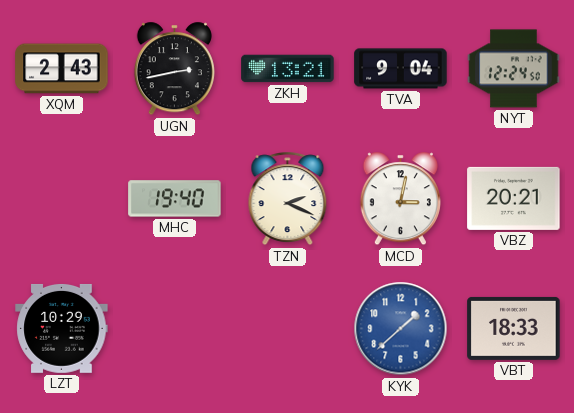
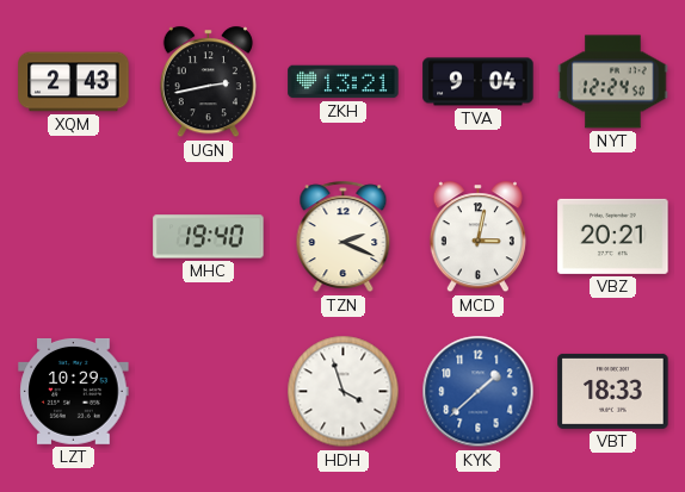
HDH: none -> 3:57 (344, 392)
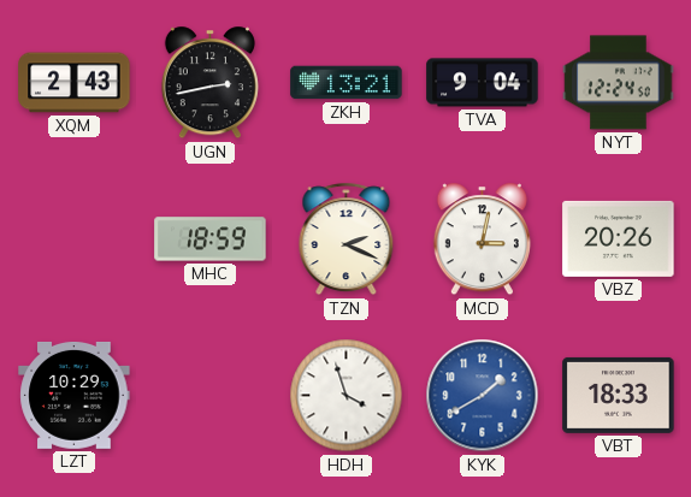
MHC: 19:40 -> 18:59 (211, 239)
VBZ: 20:21 -> 20:26 (619, 238)
KYK: 1:38 -> 1:40 (483, 396)
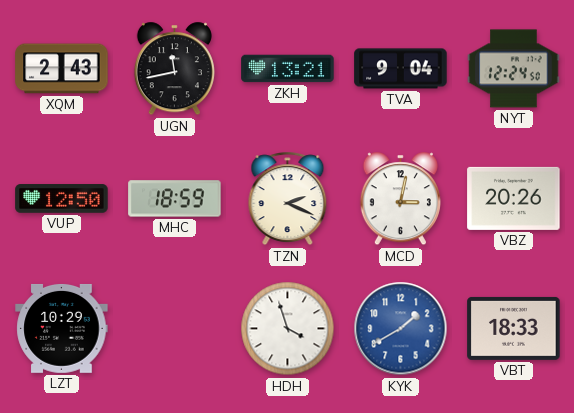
UGN: 2:43 -> 11:43 (174, 69)
VUP: none -> 12:50 (62, 199)
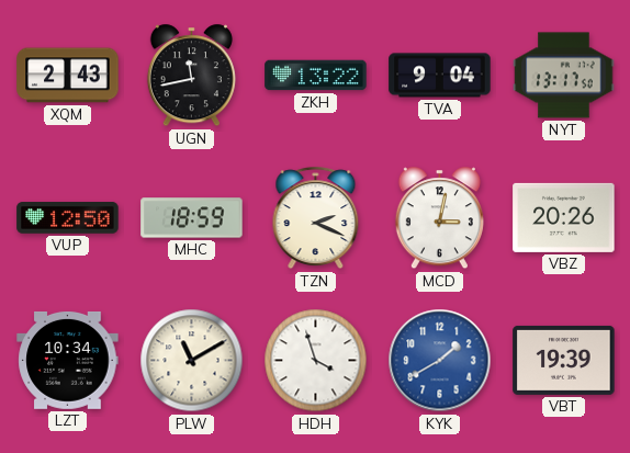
ZKH: 13:21 -> 13:22 (316, 76)
NYT: 12:24 -> 13:17 (564, 76)
LZT: 10:29 -> 10:34 (68, 360)
PLW: none -> 11:10 (192, 361)
VBT: 18:33 -> 19:39 (564, 360)
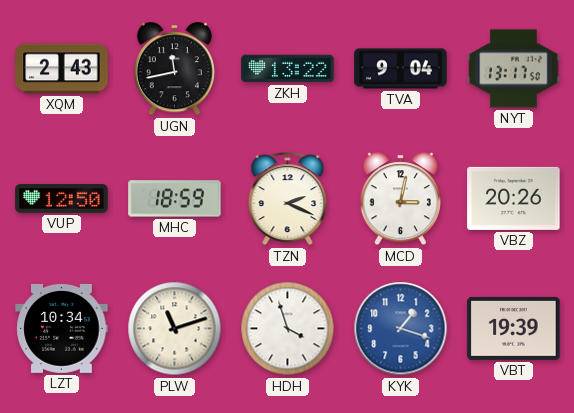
PLW: 11:10 -> 11:12 (175, 329)
KYK: 1:40 -> 1:18 (401, 329)
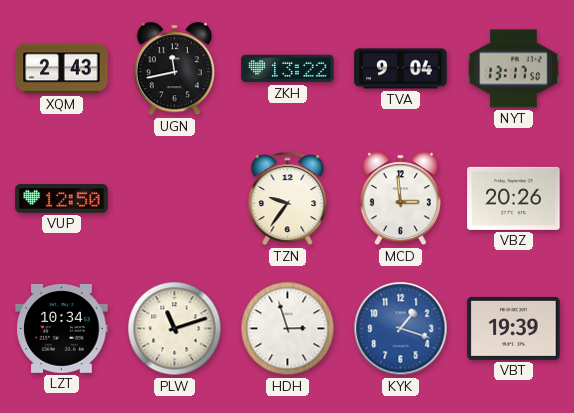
MHC: 18:59 -> none (175, 199)
TZN: 2:19 -> 9:36 (288, 199)
MCD: 3:02 -> 2:59 (400, 199)
HDH: 3:57 -> 2:57 (288, 329)
